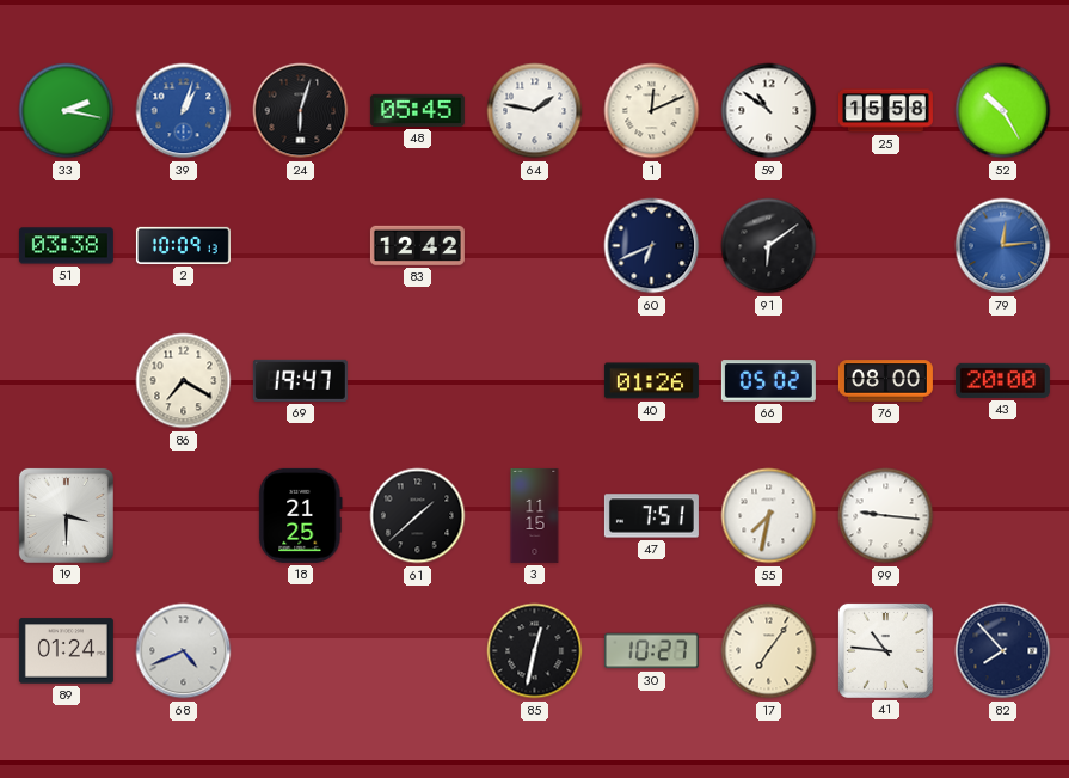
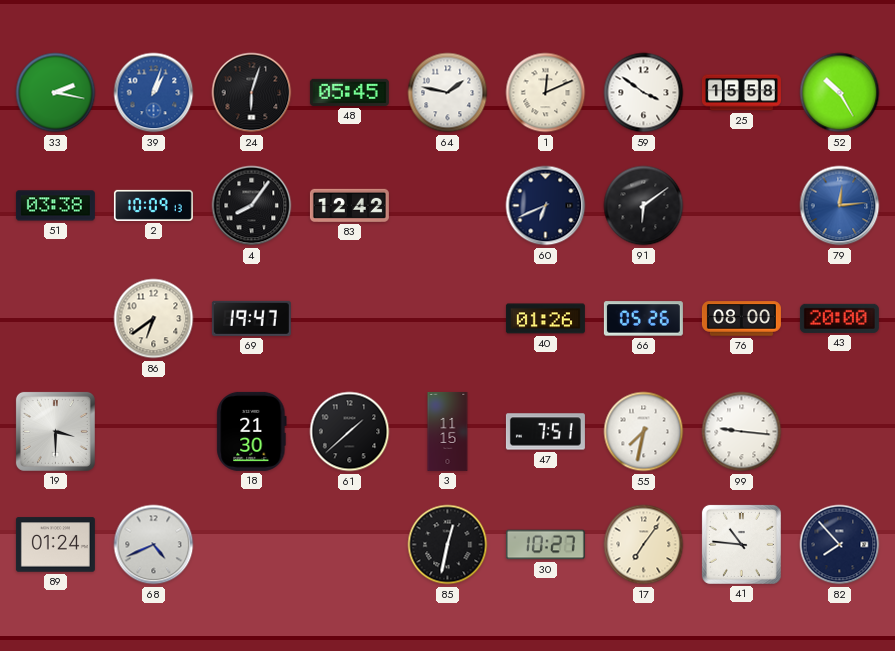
59: 10:51 -> 3:51 (644, 93)
4: none -> 8:06 (252, 206)
86: 7:20 -> 6:39 (154, 319)
66: 05:02 -> 05:26 (643, 319)
18: 21:25 -> 21:30 (252, 431)
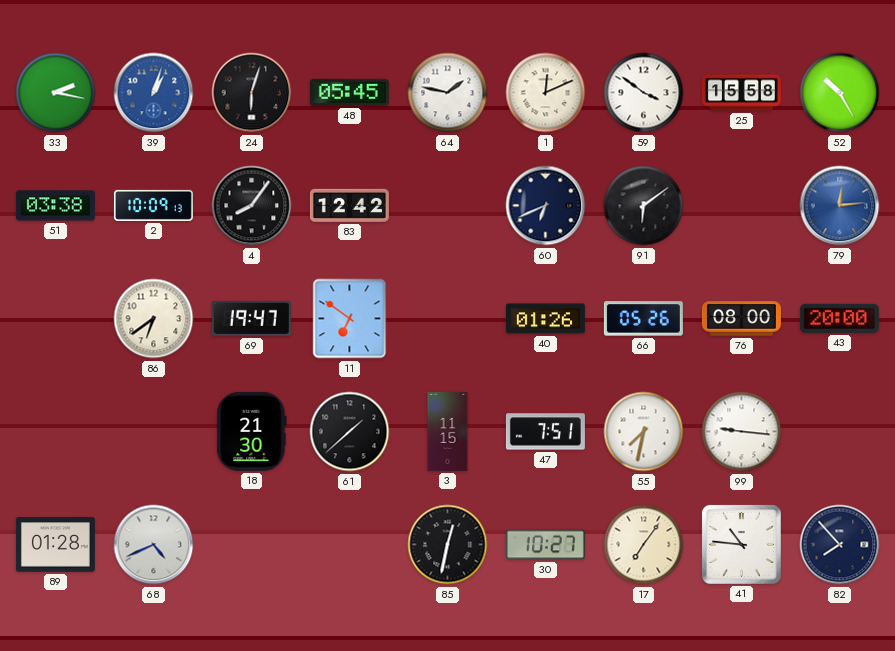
11: none -> 6:51 (350, 319)
19: 3:30 -> none (55, 431)
89: 01:24 -> 01:28 (55, 545)
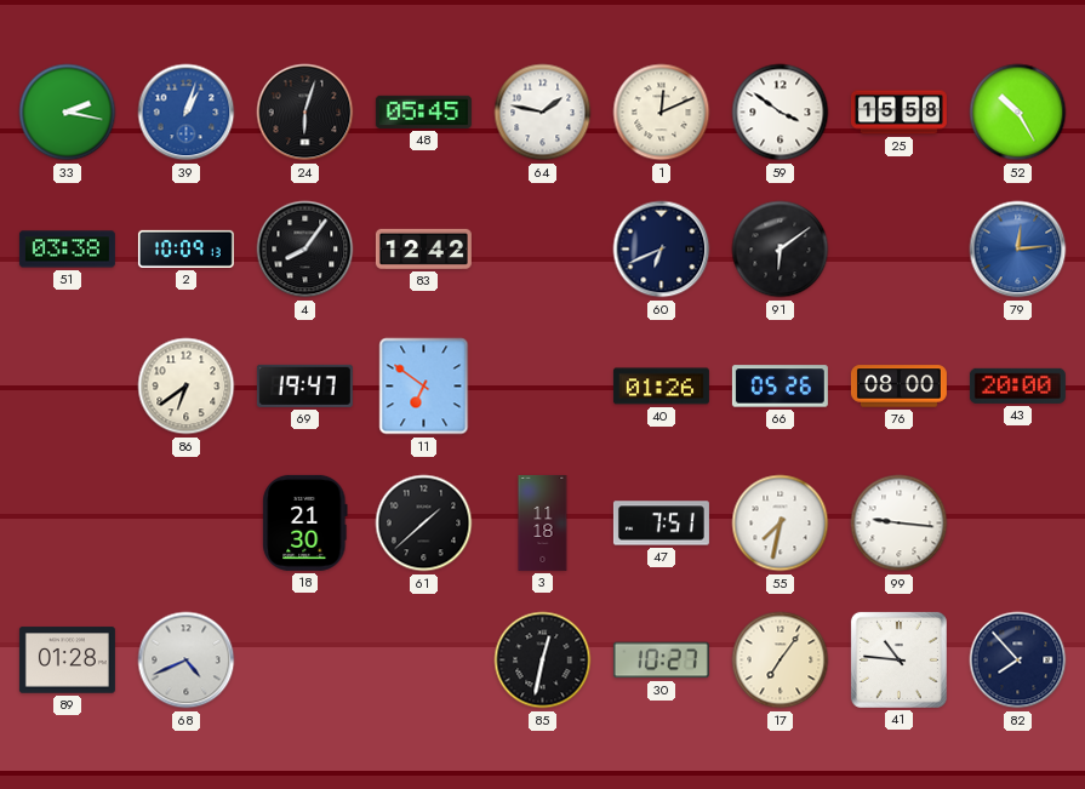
3: 11:15 -> 11:18 (543, 522)
